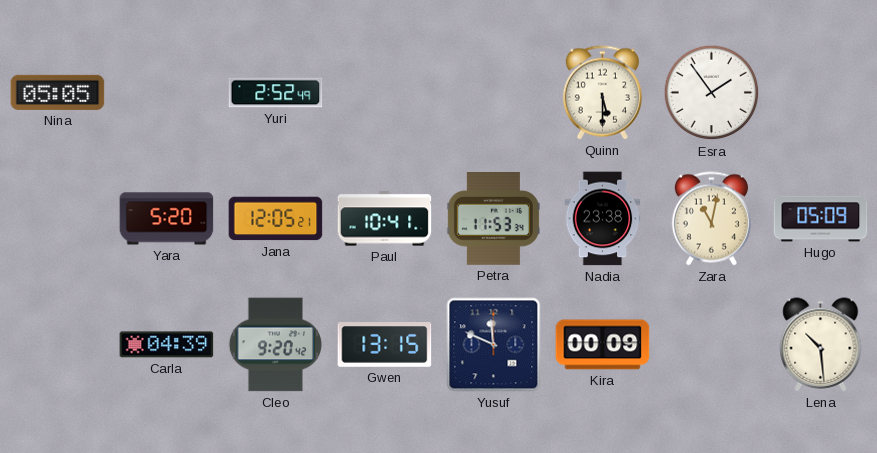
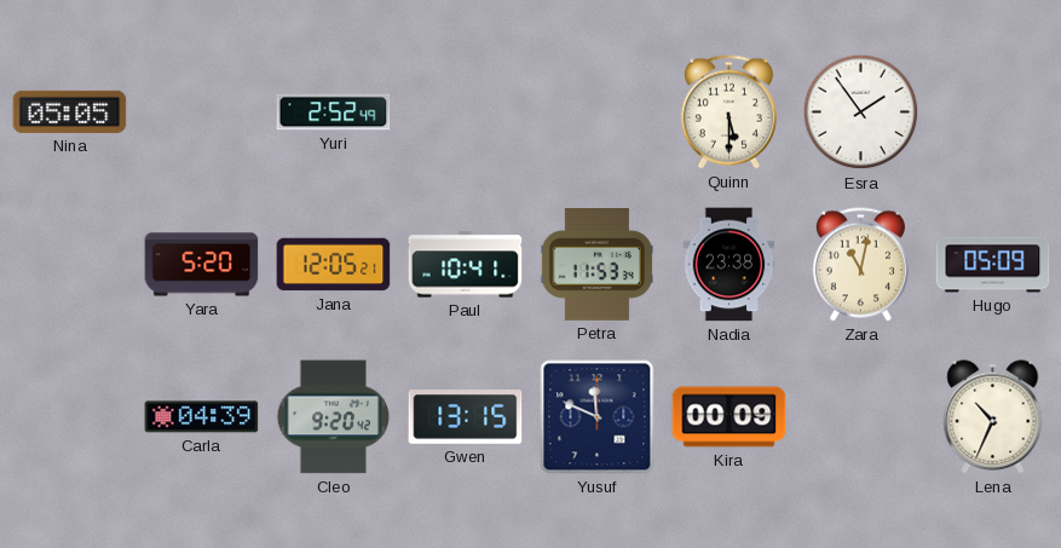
Lena: 10:29 -> 10:34 (993, 417)
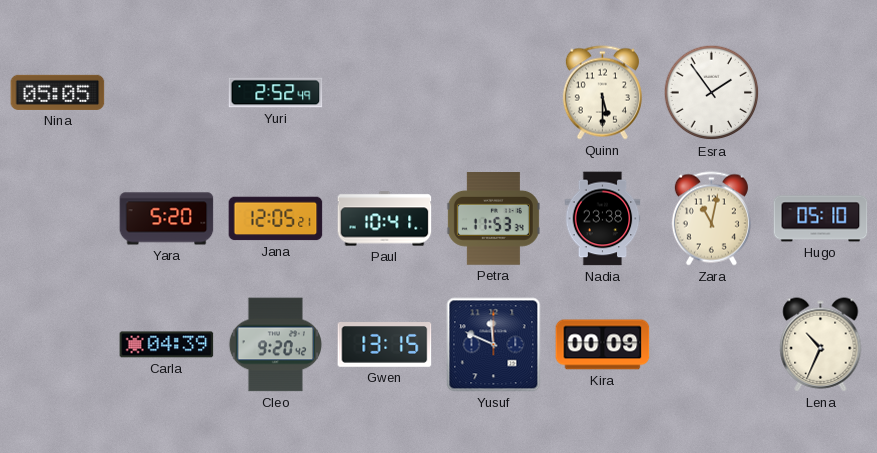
Hugo: 05:09 -> 05:10 (821, 219)
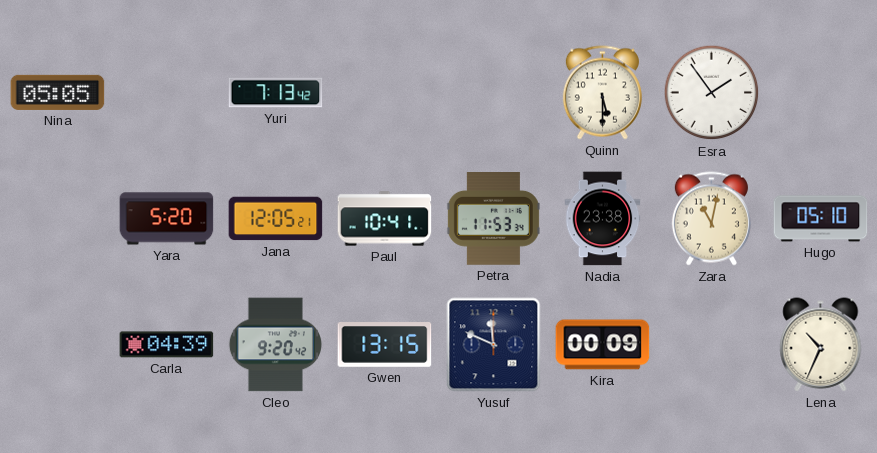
Yuri: 2:52 -> 7:13 (276, 93)
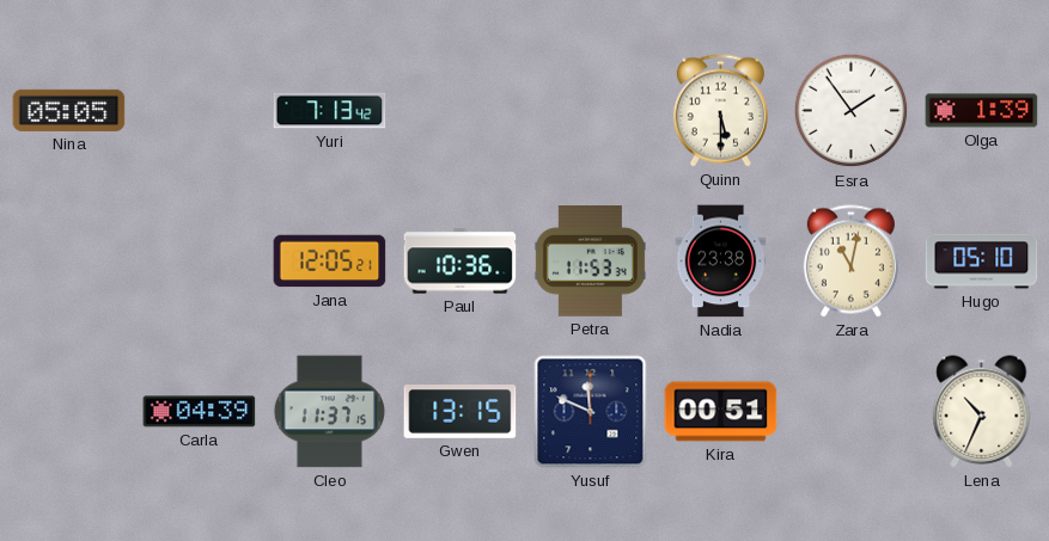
Olga: none -> 1:39 (982, 111)
Yara: 5:20 -> none (167, 219)
Paul: 10:41 -> 10:36 (461, 262)
Cleo: 9:20 -> 11:37 (329, 412)
Kira: 00:09 -> 00:51 (721, 412)
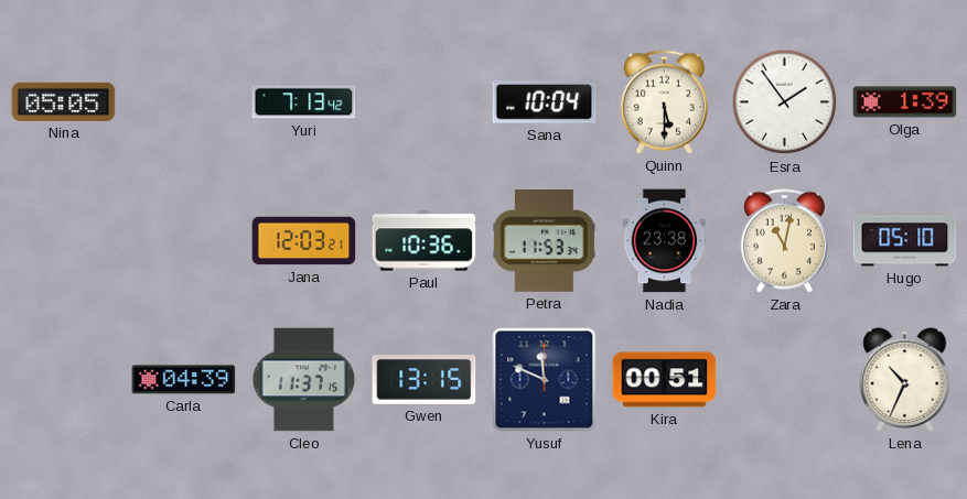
Sana: none -> 10:04 (545, 102)
Jana: 12:05 -> 12:03 (304, 241)
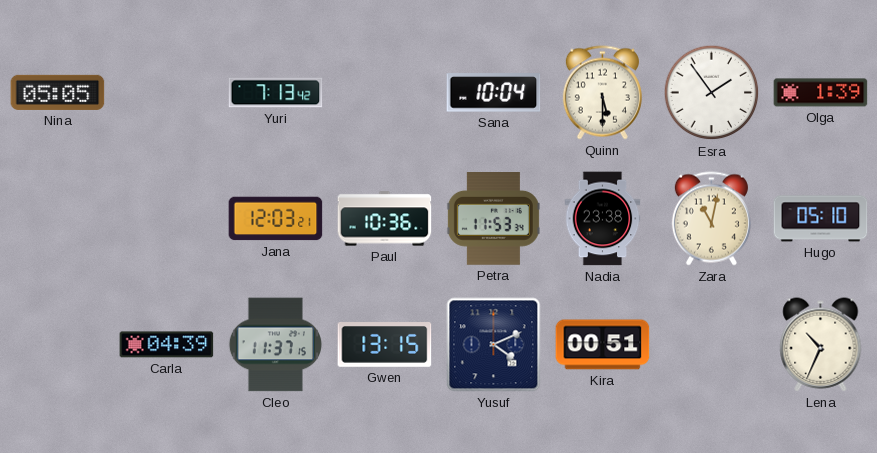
Yusuf: 11:49 -> 4:11 (494, 345)
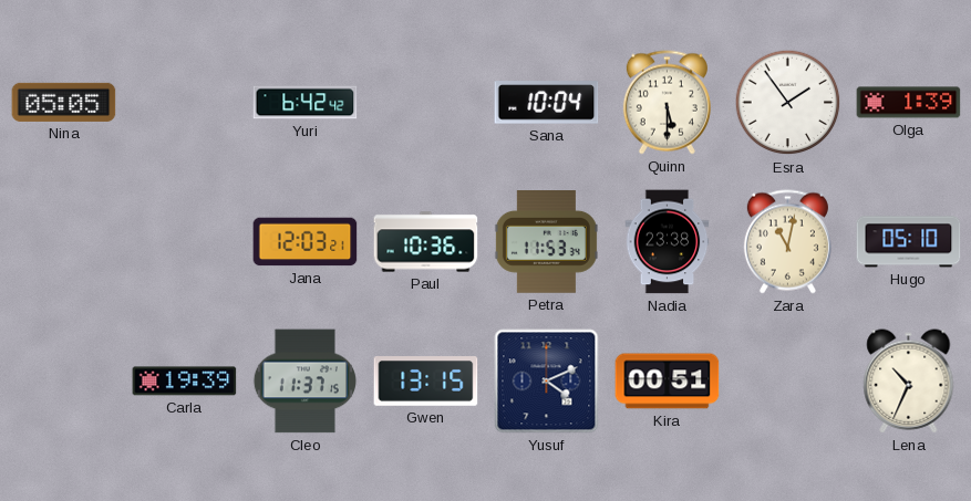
Yuri: 7:13 -> 6:42 (306, 103)
Carla: 04:39 -> 19:39 (185, 382)
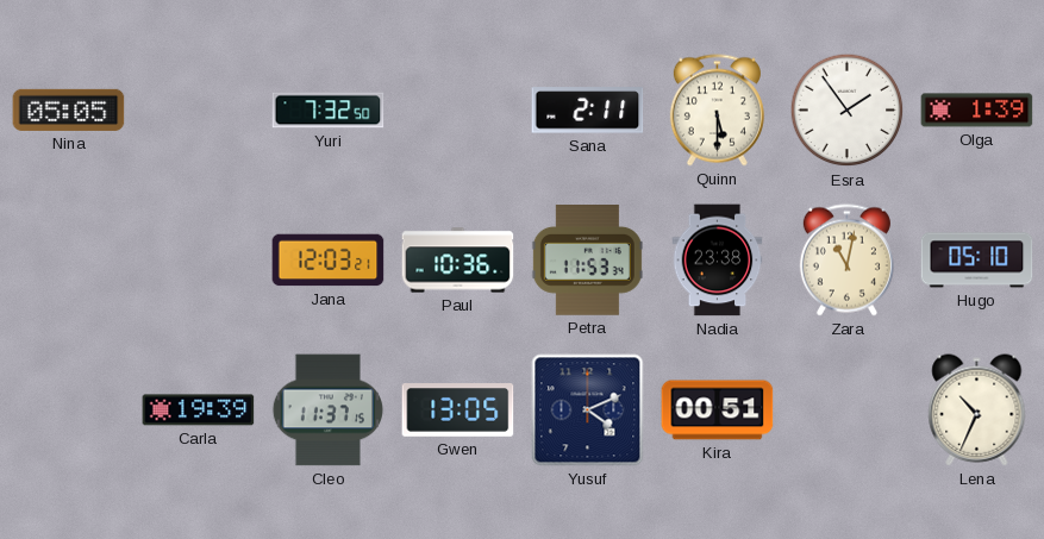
Yuri: 6:42 -> 7:32 (329, 111)
Sana: 10:04 -> 2:11 (588, 111)
Gwen: 13:15 -> 13:05 (458, 410)
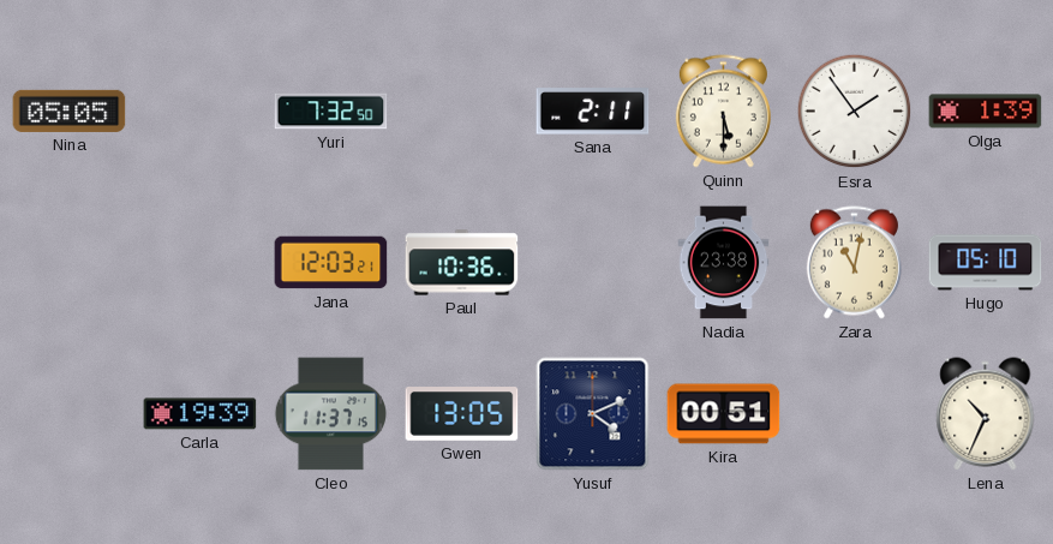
Petra: 11:53 -> none (587, 261)
